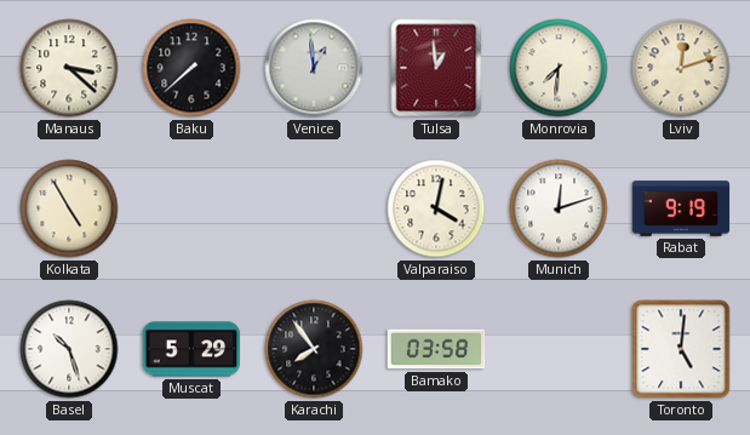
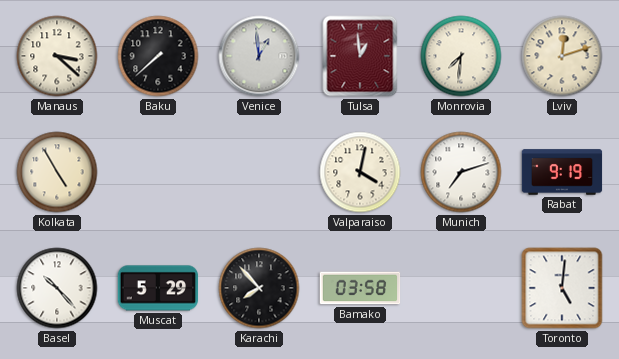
Munich: 12:12 -> 7:12 (461, 172)
Basel: 10:27 -> 10:23 (57, 288)
Karachi: 7:54 -> 7:53 (259, 288)
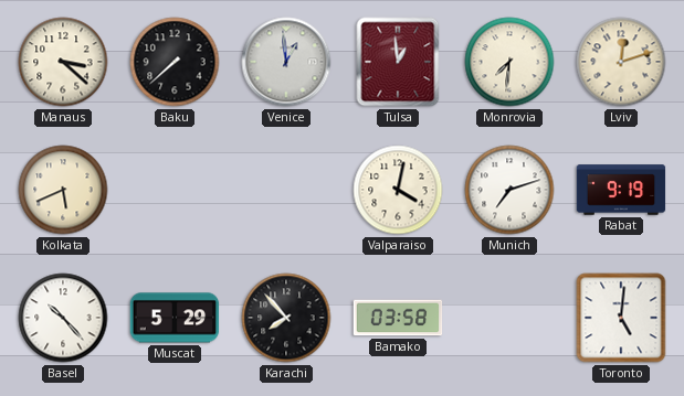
Kolkata: 4:55 -> 5:41 (63, 190)
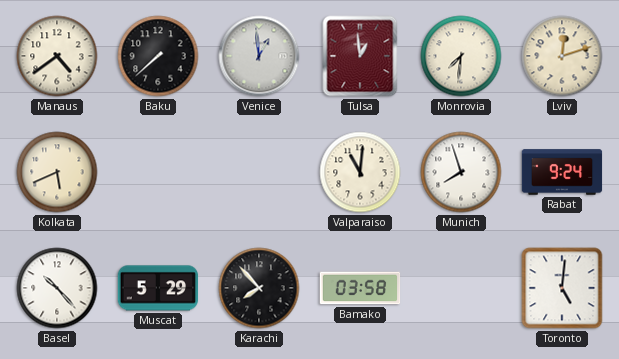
Manaus: 3:22 -> 4:39 (57, 56)
Valparaiso: 4:02 -> 11:01 (360, 172)
Munich: 7:12 -> 7:57 (461, 172)
Rabat: 9:19 -> 9:24 (562, 172)
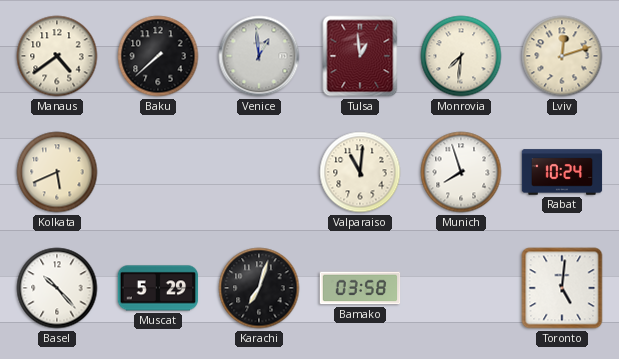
Rabat: 9:24 -> 10:24 (562, 172)
Karachi: 7:53 -> 7:03 (259, 288)
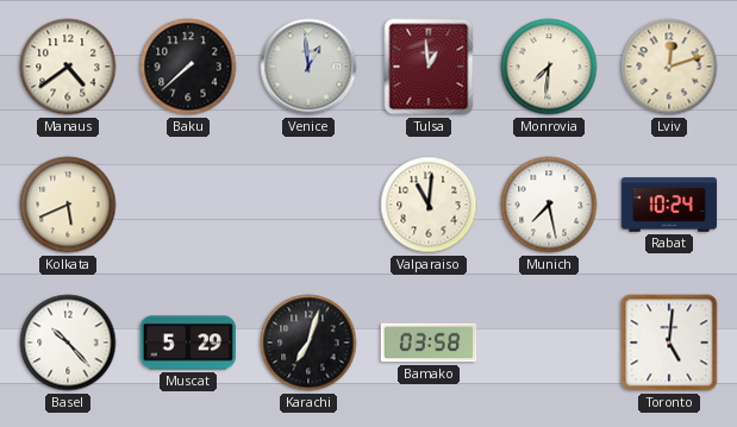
Munich: 7:57 -> 7:28 (549, 205)
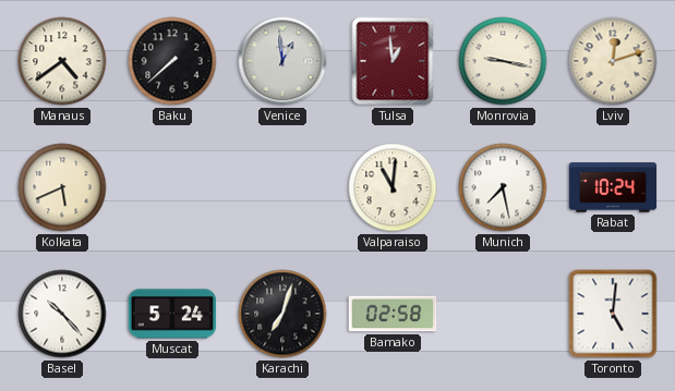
Monrovia: 7:31 -> 9:17 (503, 61)
Muscat: 5:29 -> 5:24 (172, 314)
Bamako: 03:58 -> 02:58 (393, 314)
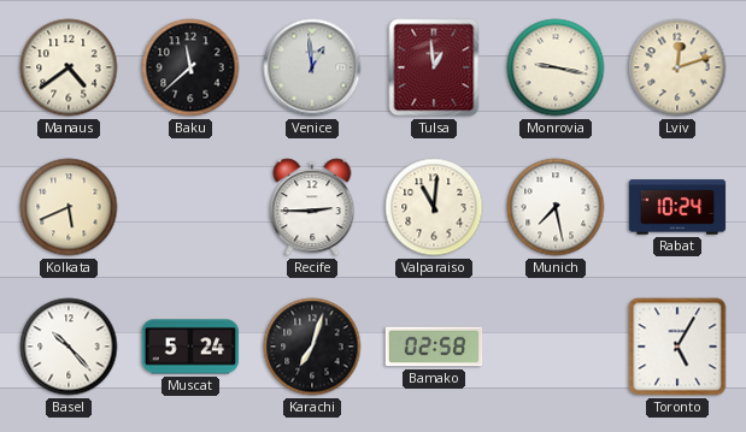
Baku: 7:38 -> 11:38 (190, 67)
Recife: none -> 2:45 (312, 207)
Toronto: 5:01 -> 5:05 (677, 347)
